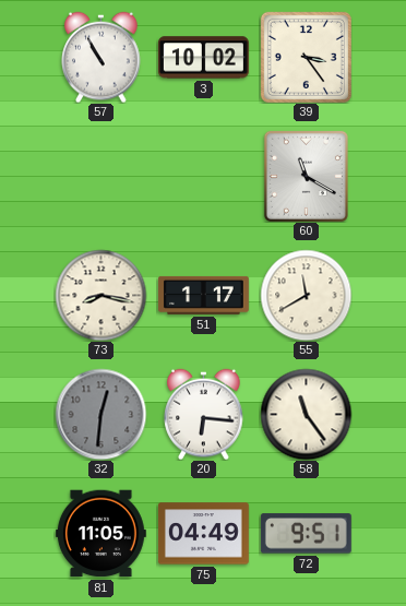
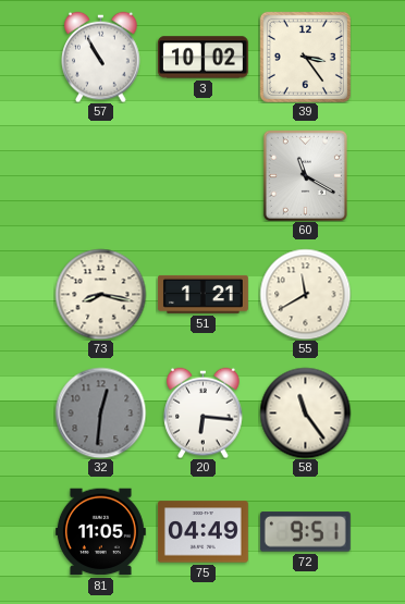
51: 1:17 -> 1:21 (202, 294)
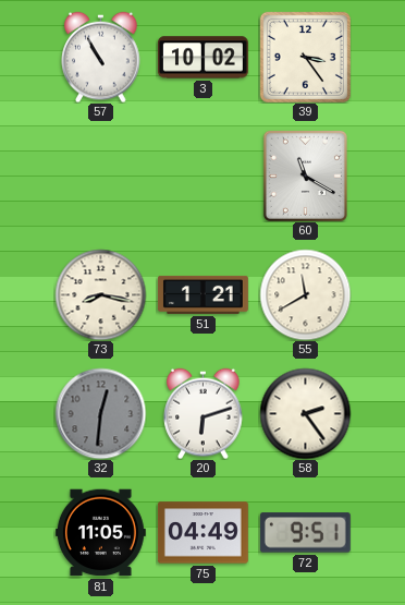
20: 6:16 -> 6:12 (204, 413)
58: 11:24 -> 2:24 (305, 413)
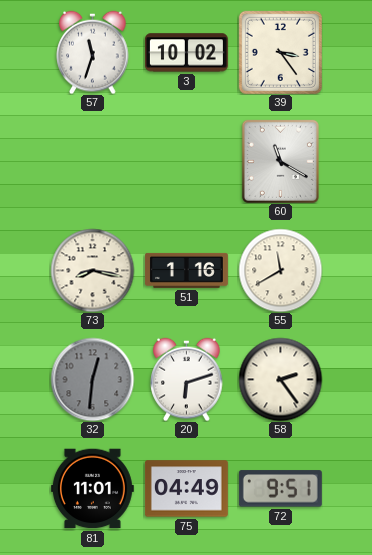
57: 10:55 -> 11:33 (93, 52)
51: 1:21 -> 1:16 (186, 270)
81: 11:05 -> 11:01 (92, 489)
